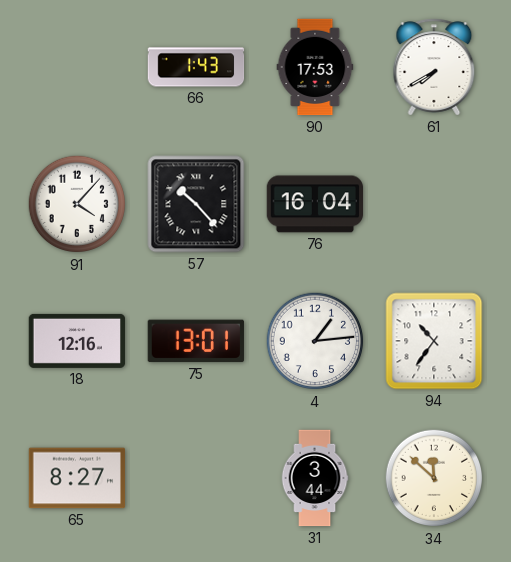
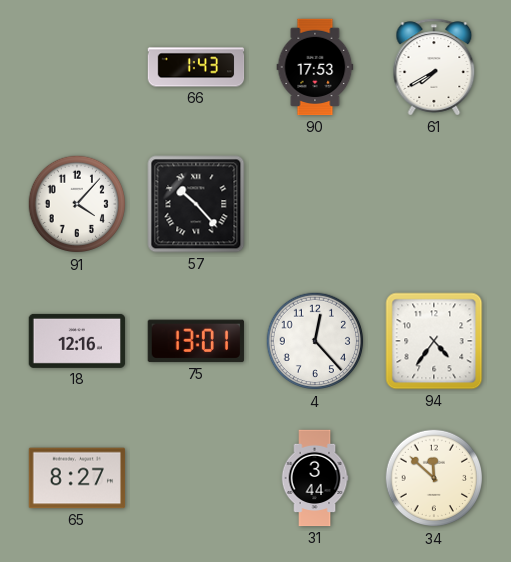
76: 16:04 -> none (315, 204)
4: 1:14 -> 12:23 (315, 341)
94: 10:36 -> 4:36 (434, 341)
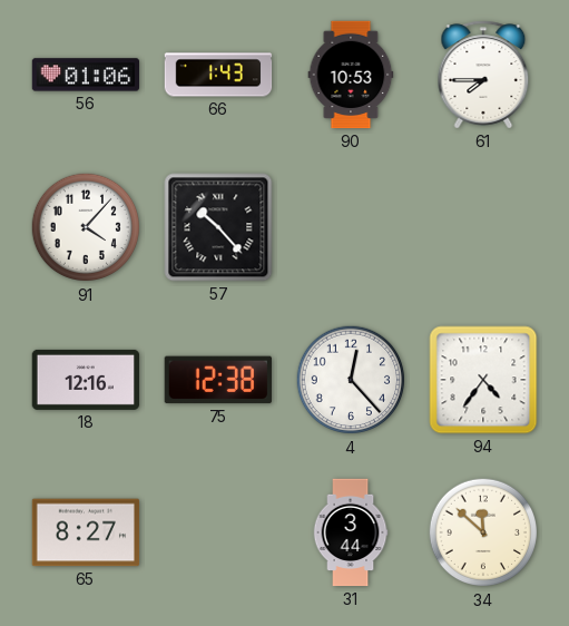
56: none -> 01:06 (86, 75)
90: 17:53 -> 10:53 (351, 75)
61: 7:40 -> 7:45 (483, 75)
75: 13:01 -> 12:38 (217, 380)
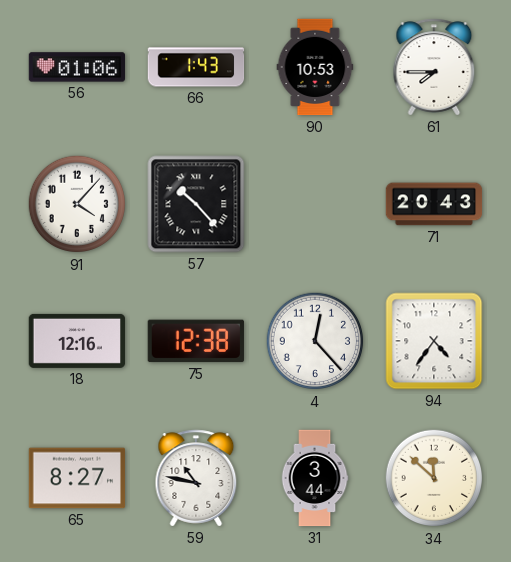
71: none -> 20:43 (434, 204)
59: none -> 10:47 (196, 478)
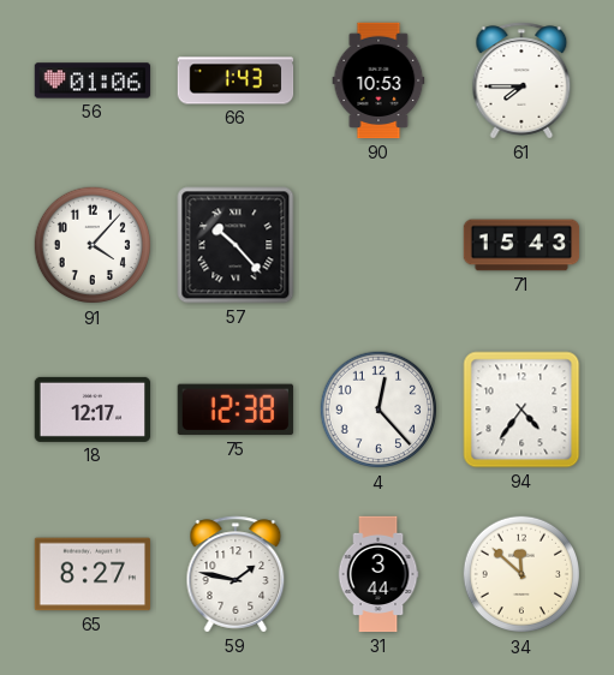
71: 20:43 -> 15:43 (521, 245)
18: 12:16 -> 12:17 (93, 410)
59: 10:47 -> 1:47 (236, 574)
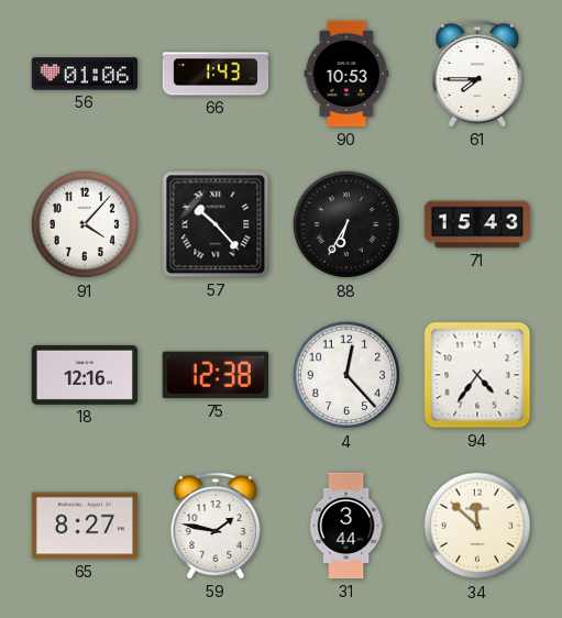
88: none -> 6:35 (346, 224)
18: 12:17 -> 12:16 (85, 375)
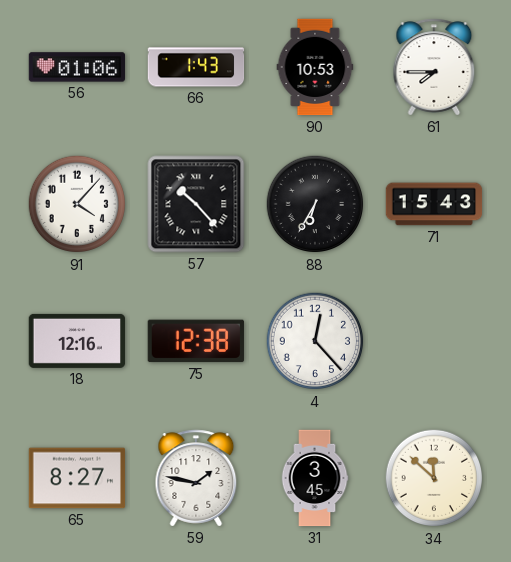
94: 4:36 -> none (477, 375)
31: 3:44 -> 3:45 (315, 478)
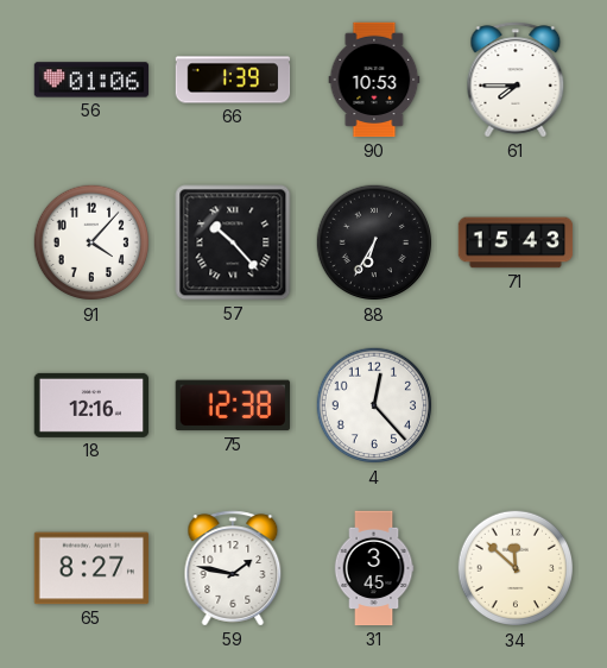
66: 1:43 -> 1:39 (233, 80)
